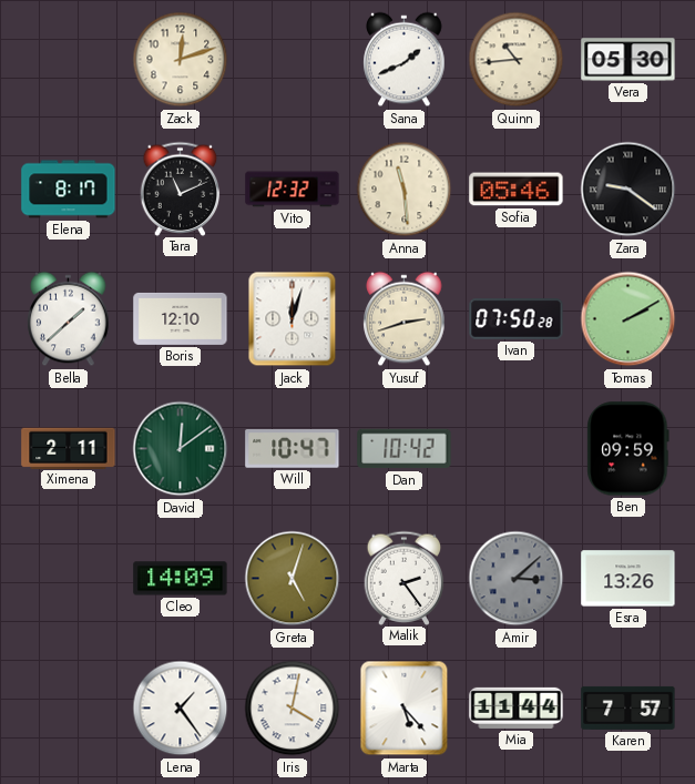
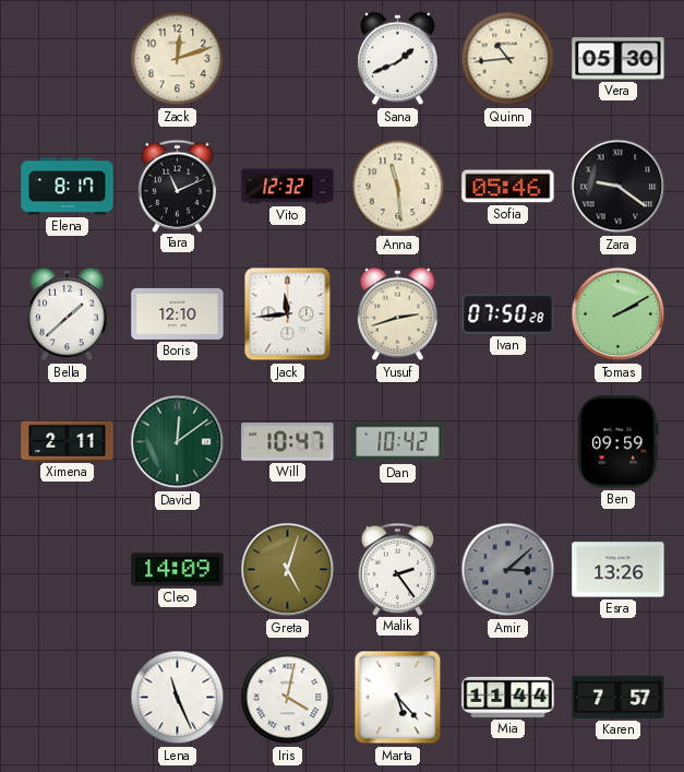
Jack: 12:03 -> 11:44 (288, 314)
Lena: 1:24 -> 11:26 (178, 698)
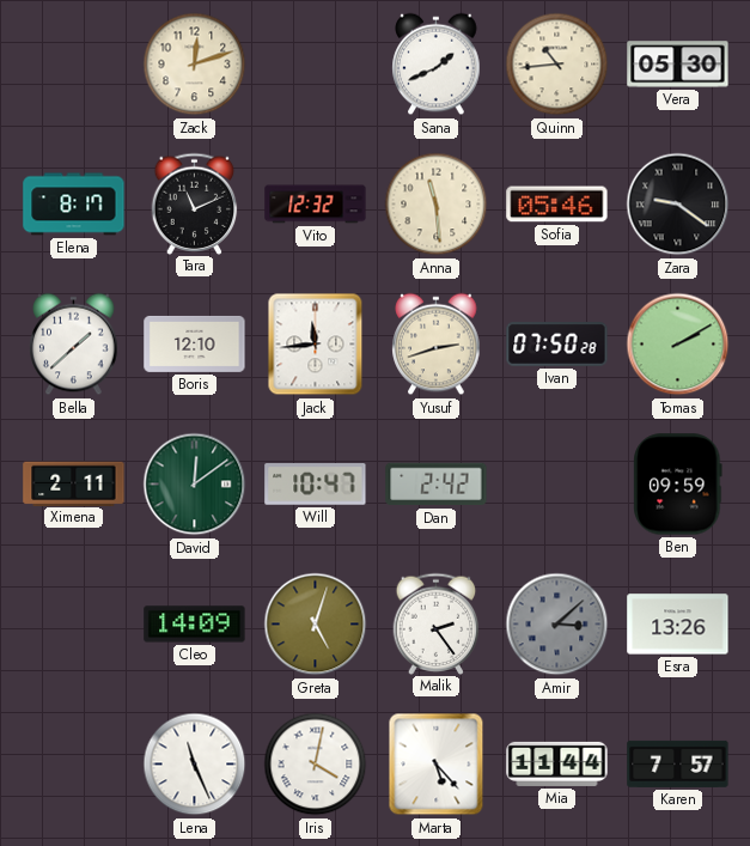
Dan: 10:42 -> 2:42 (437, 485)
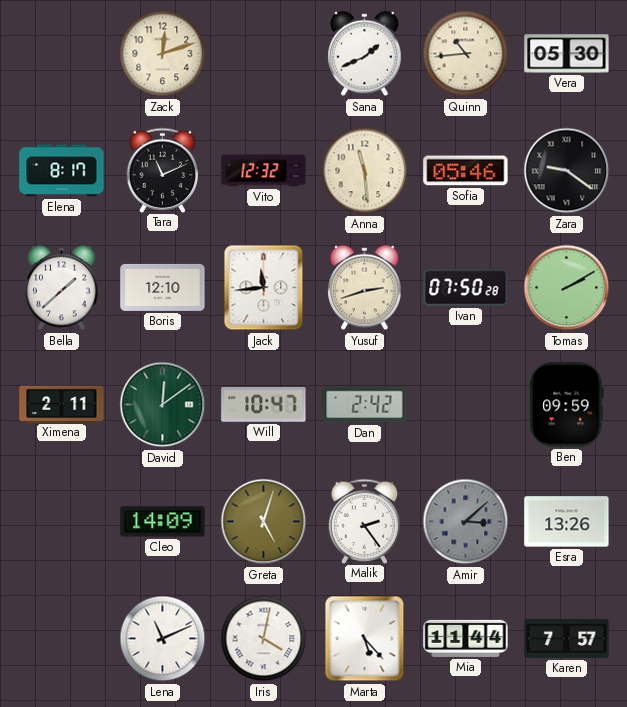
Lena: 11:26 -> 11:11 (163, 639)
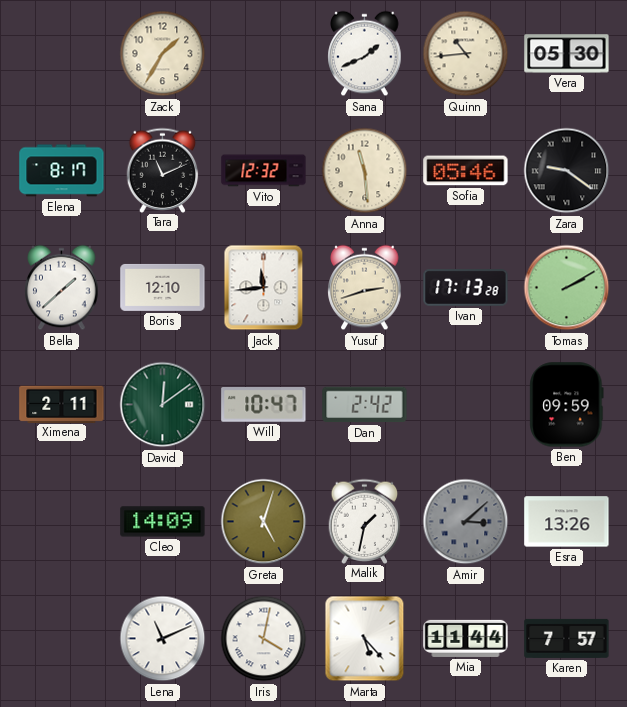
Zack: 12:12 -> 1:35 (163, 54)
Ivan: 07:50 -> 17:13 (466, 288)
Malik: 2:24 -> 1:32 (365, 521)
